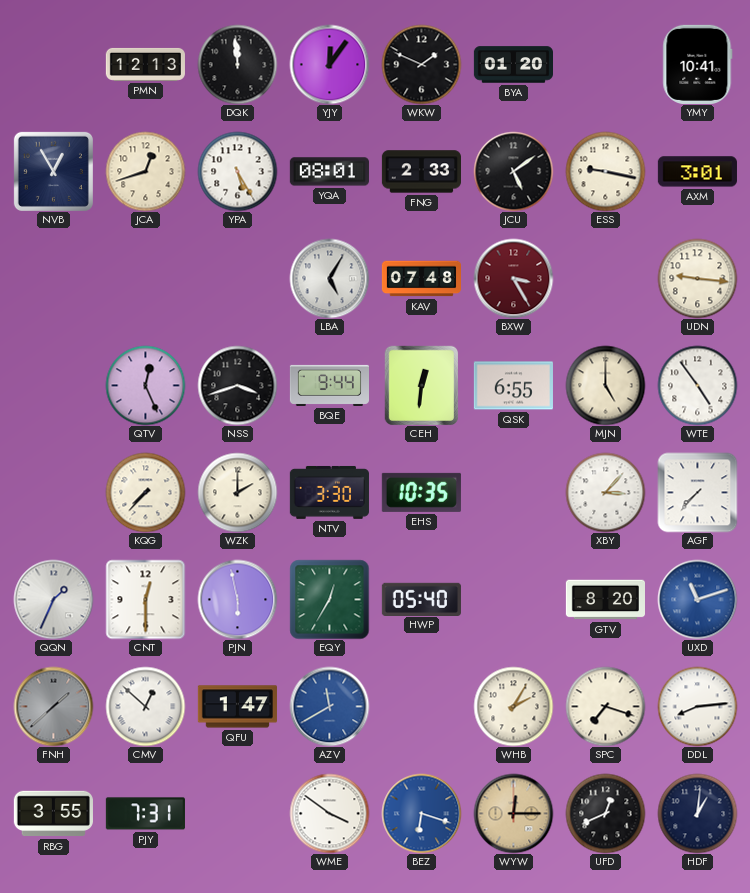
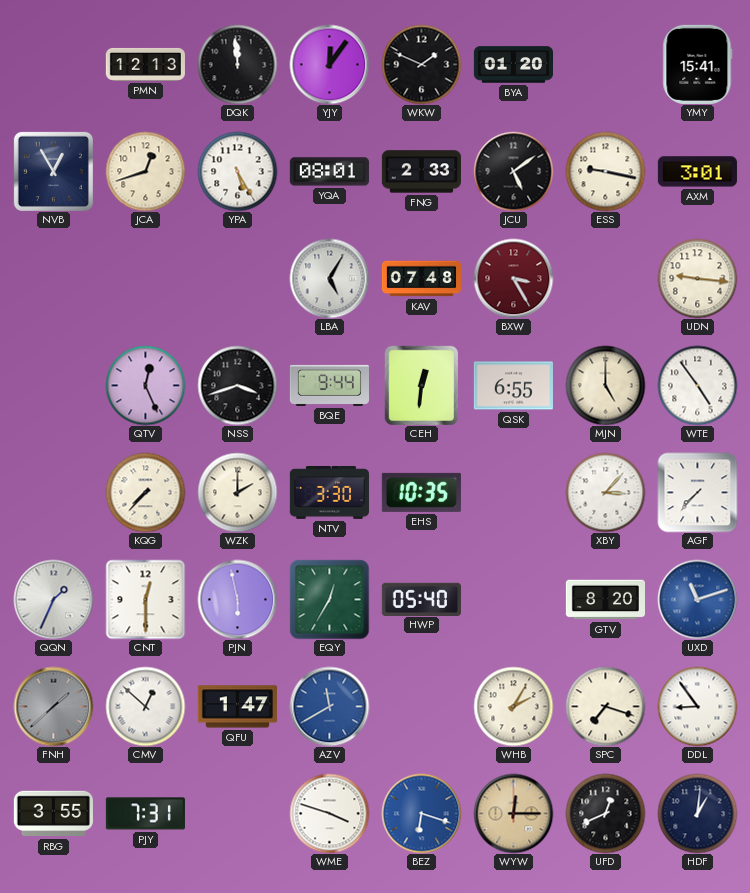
YMY: 10:41 -> 15:41 (698, 64)
DDL: 8:14 -> 8:54 (697, 706)
WME: 3:51 -> 3:48 (329, 813)
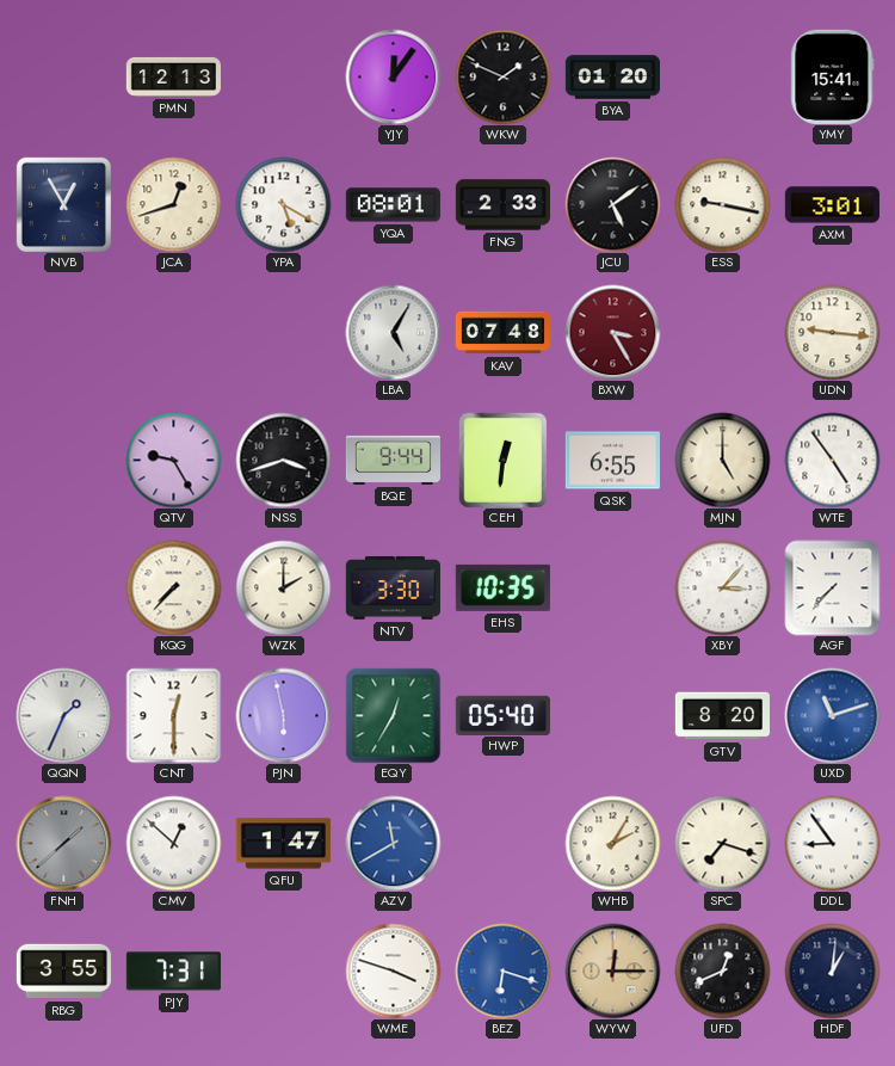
DQK: 11:59 -> none (237, 64)
YPA: 5:25 -> 5:20 (283, 204)
QTV: 12:26 -> 9:25 (173, 460)
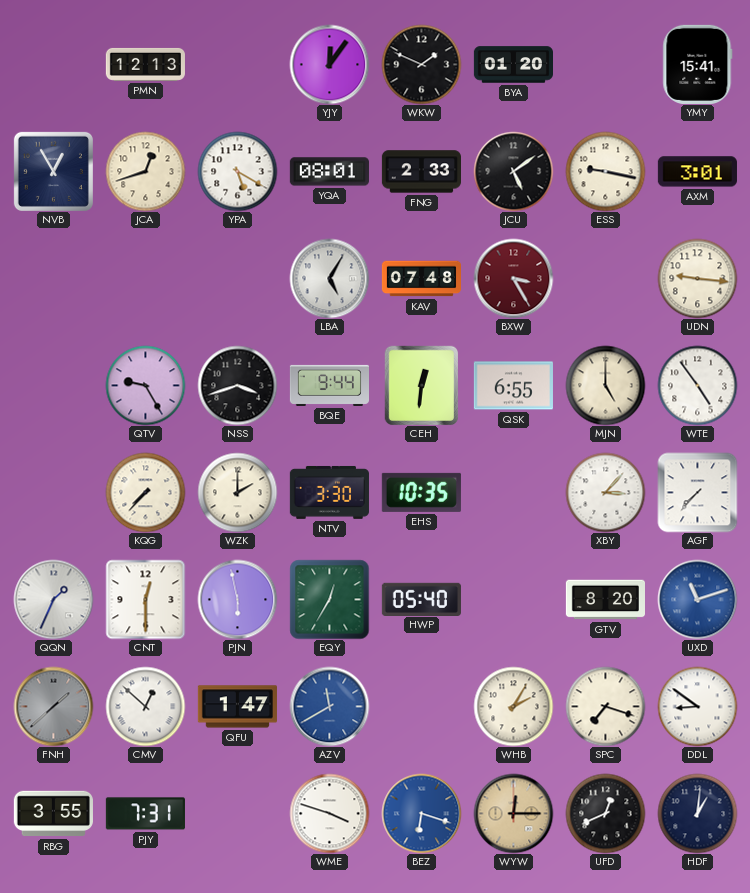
DDL: 8:54 -> 8:51 (697, 706)
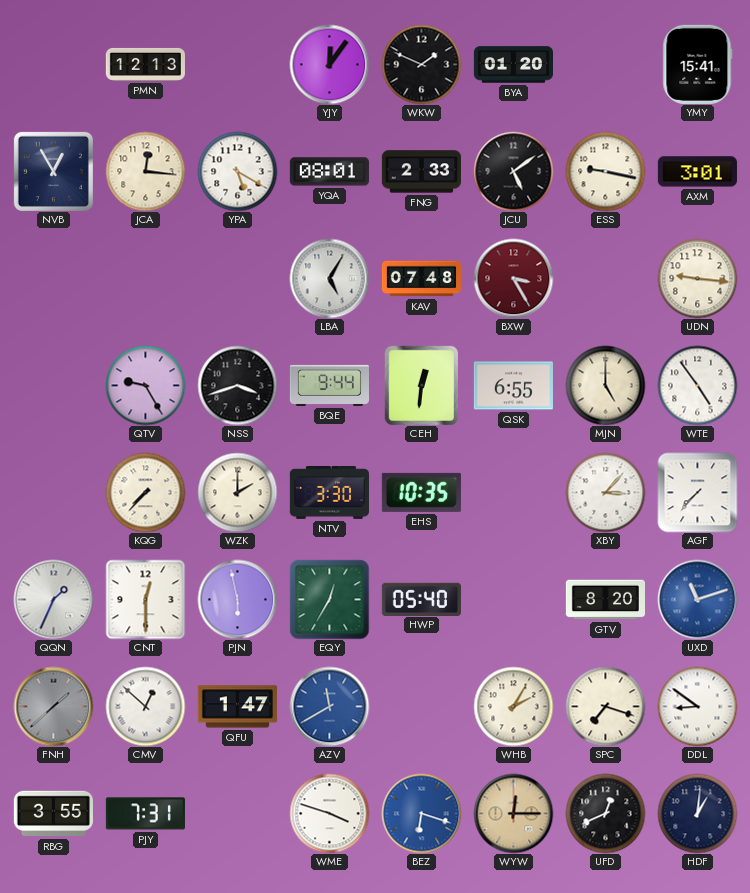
JCA: 12:42 -> 12:16 (145, 171)
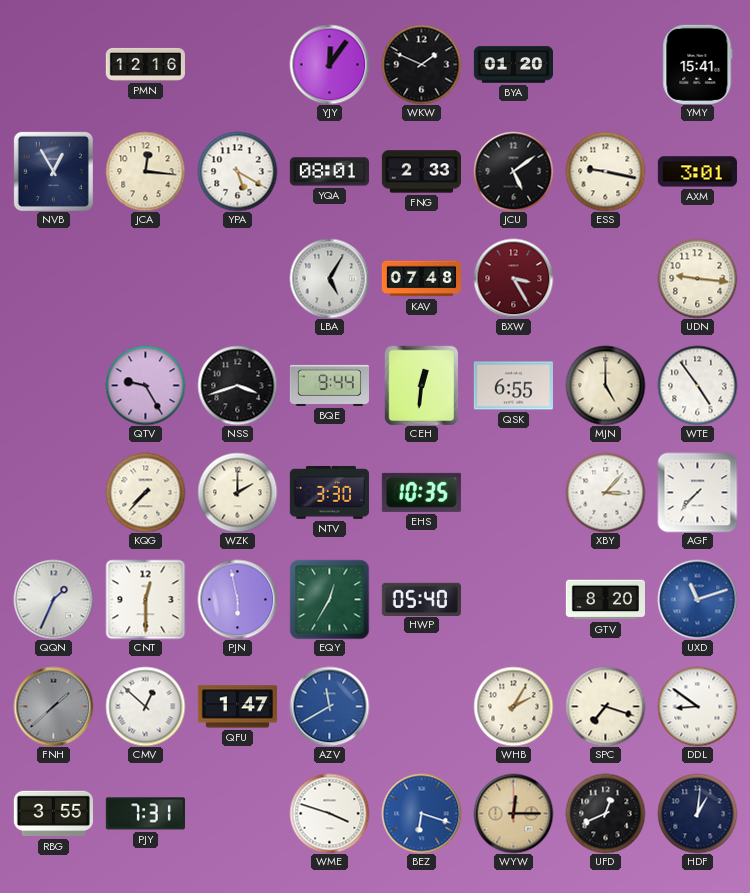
PMN: 12:13 -> 12:16 (145, 64)
